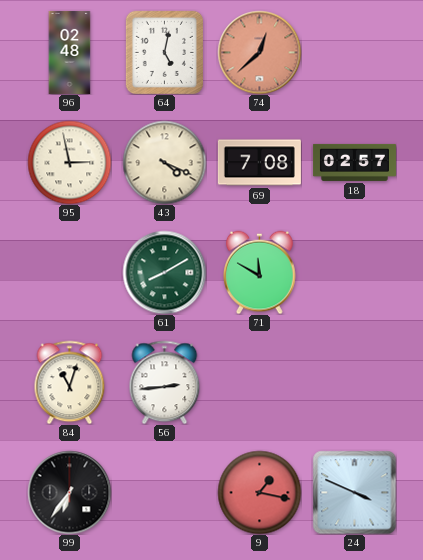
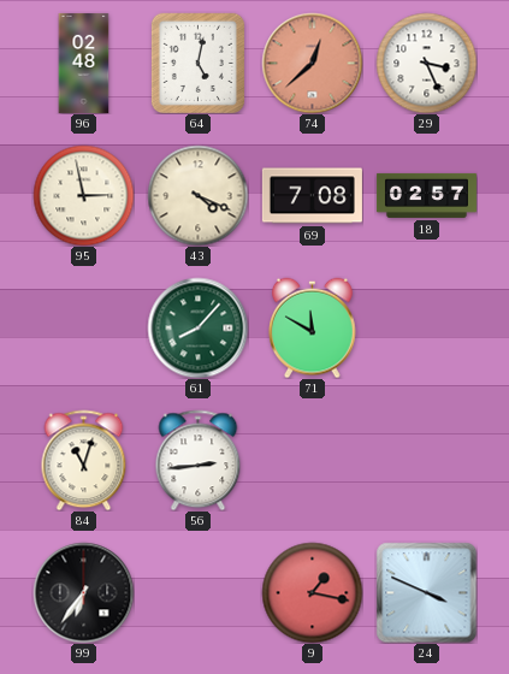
29: none -> 3:26 (426, 63)
61: 8:10 -> 8:07 (197, 327)
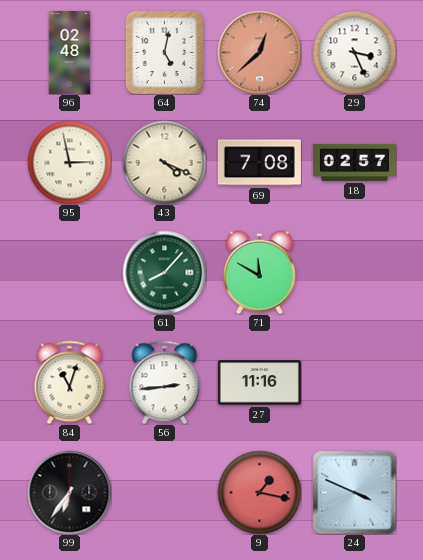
27: none -> 11:16 (259, 383)
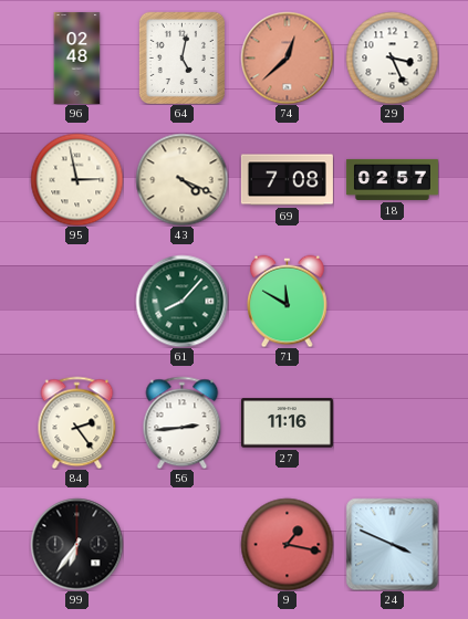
84: 11:03 -> 2:24 (77, 422)
